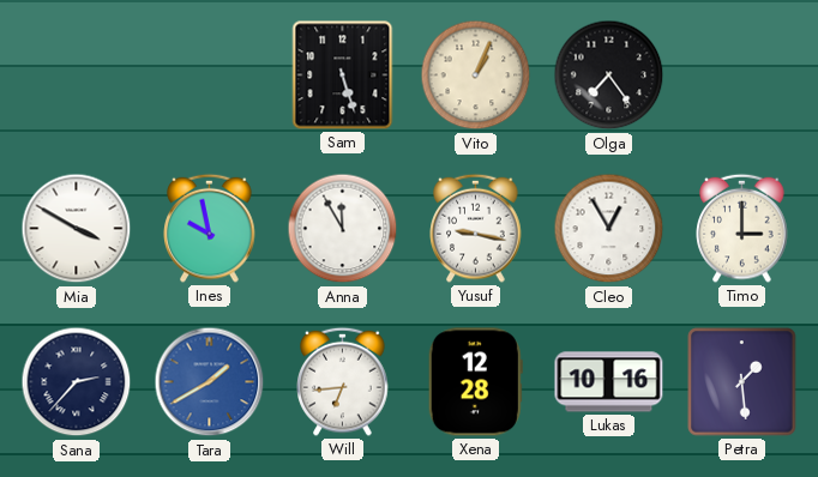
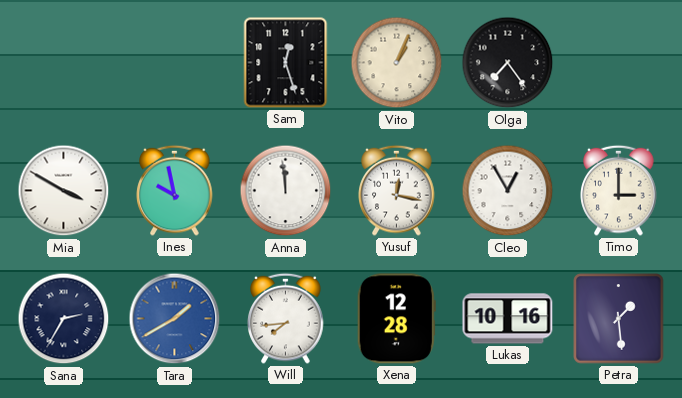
Sam: 5:27 -> 12:27 (286, 63)
Anna: 11:55 -> 11:59 (286, 191)
Yusuf: 9:17 -> 12:17 (397, 190)
Sana: 2:37 -> 2:35 (64, 319)
Will: 6:44 -> 7:44 (286, 318)
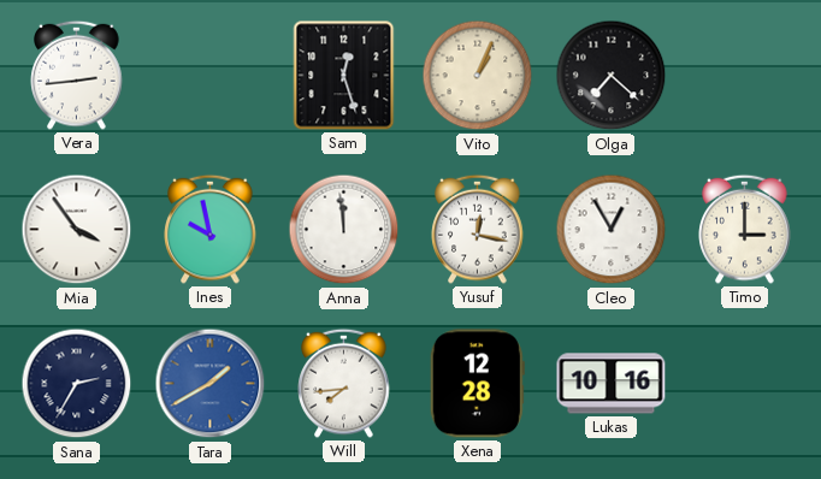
Vera: none -> 2:44 (77, 75)
Olga: 7:24 -> 7:22 (612, 76)
Mia: 3:50 -> 3:54 (77, 230)
Petra: 1:29 -> none (619, 319)
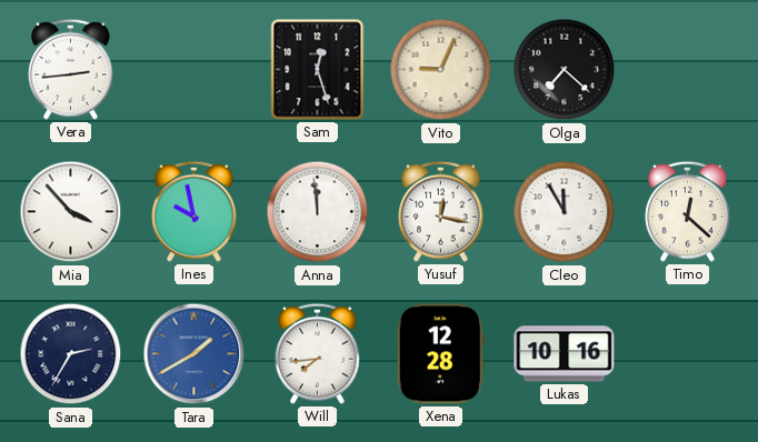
Vito: 1:04 -> 9:04 (441, 70)
Mia: 3:54 -> 3:53 (71, 212)
Cleo: 12:55 -> 11:55 (565, 212)
Timo: 3:00 -> 12:22 (688, 211)
